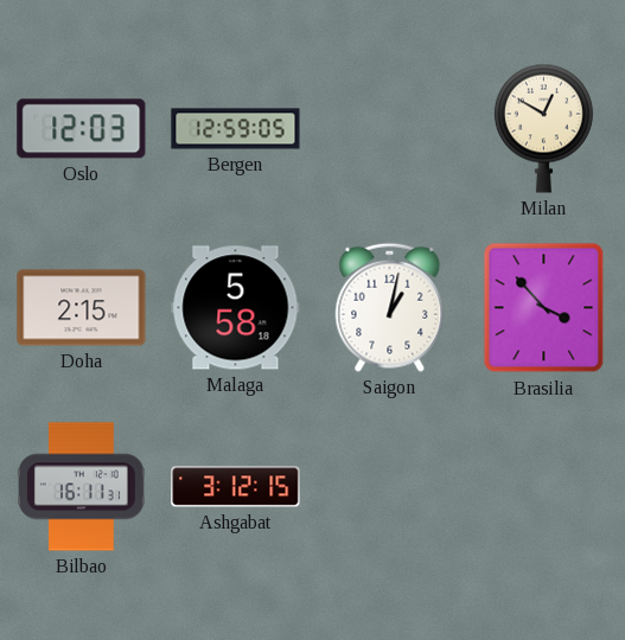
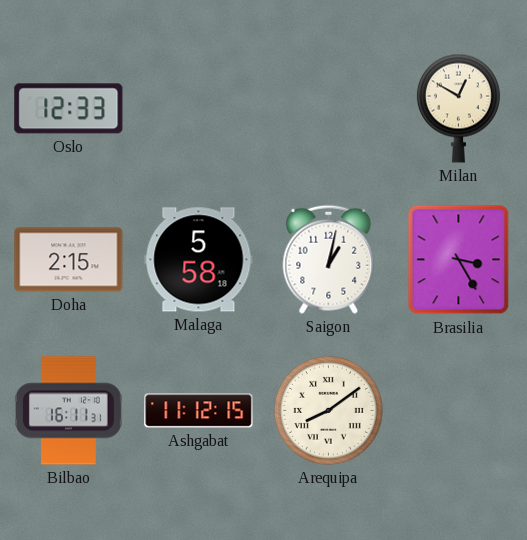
Oslo: 12:03 -> 12:33 (69, 109)
Bergen: 12:59 -> none (236, 129)
Brasilia: 3:53 -> 3:25 (459, 260)
Ashgabat: 3:12 -> 11:12 (199, 411)
Arequipa: none -> 8:09 (328, 410)
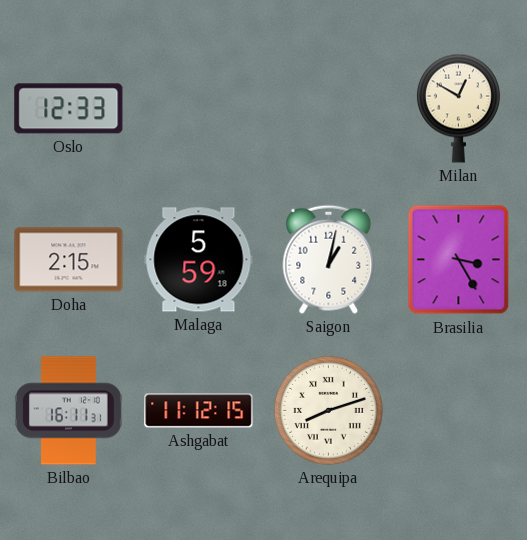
Malaga: 5:58 -> 5:59 (199, 260)
Arequipa: 8:09 -> 8:12 (328, 410)
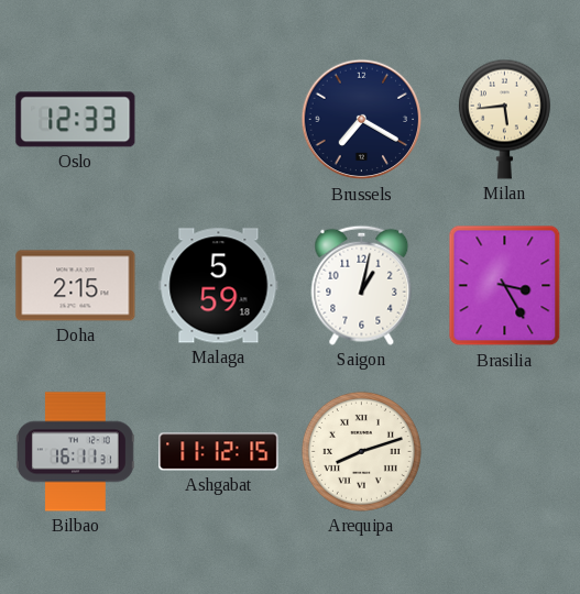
Brussels: none -> 7:20 (362, 120)
Milan: 12:50 -> 5:44 (504, 119)
